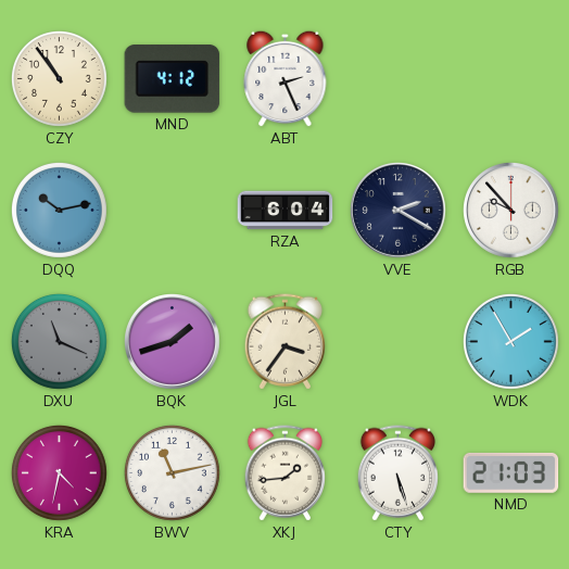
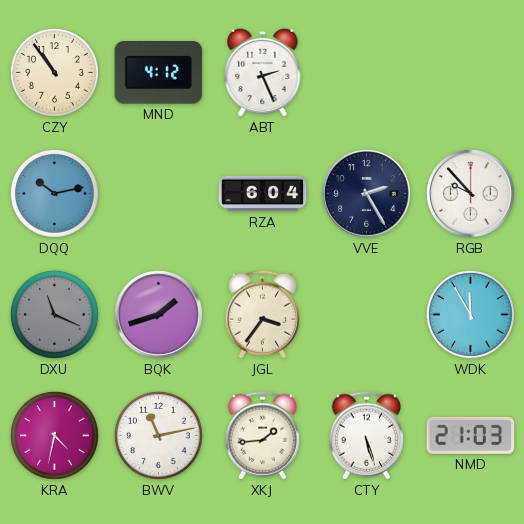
VVE: 2:20 -> 2:25 (367, 194)
WDK: 1:55 -> 11:55 (471, 315)
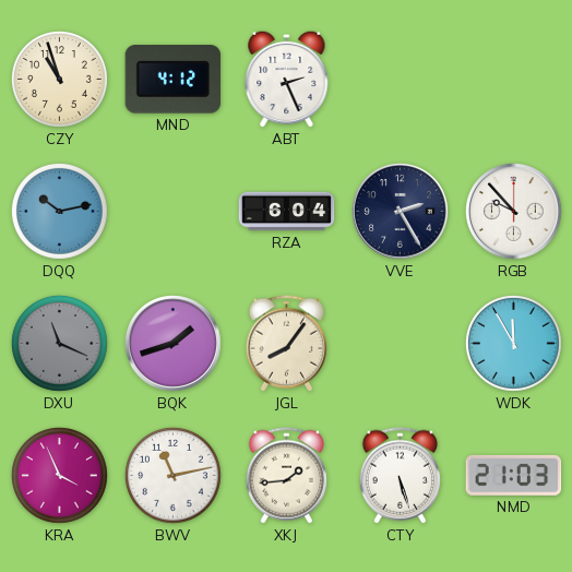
CZY: 10:54 -> 10:57 (60, 80)
JGL: 3:36 -> 8:06 (286, 344)
KRA: 4:32 -> 3:56 (60, 476)
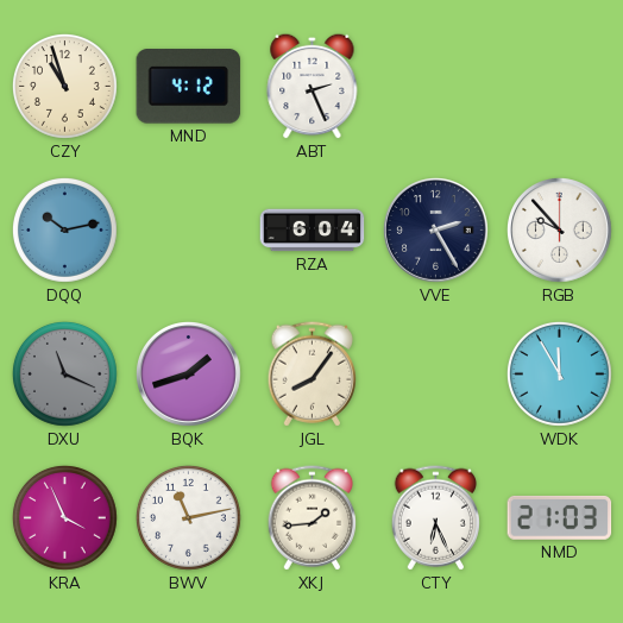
CTY: 5:27 -> 6:26 (435, 518)
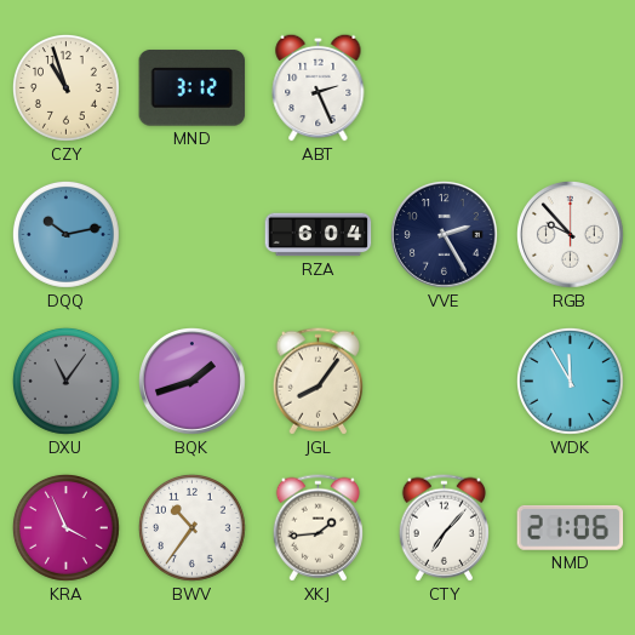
MND: 4:12 -> 3:12 (193, 88)
DXU: 11:19 -> 11:06 (67, 382)
BWV: 11:13 -> 10:36 (193, 528)
CTY: 6:26 -> 7:07 (444, 528)
NMD: 21:03 -> 21:06 (571, 527)
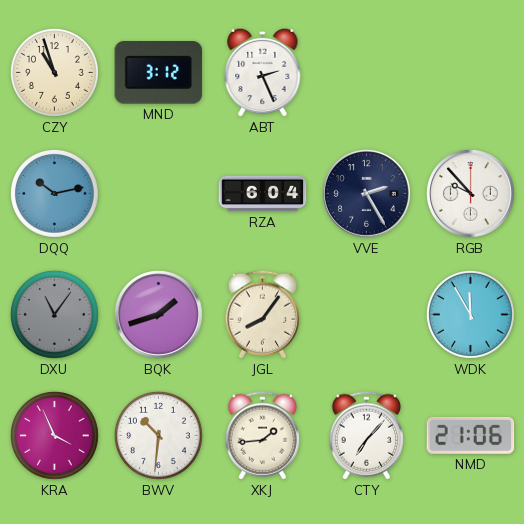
BWV: 10:36 -> 10:31 (159, 436)
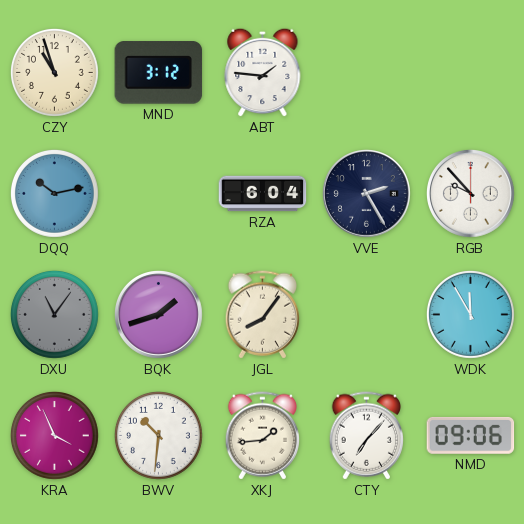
ABT: 2:26 -> 1:46 (263, 72)
NMD: 21:06 -> 09:06 (471, 435)
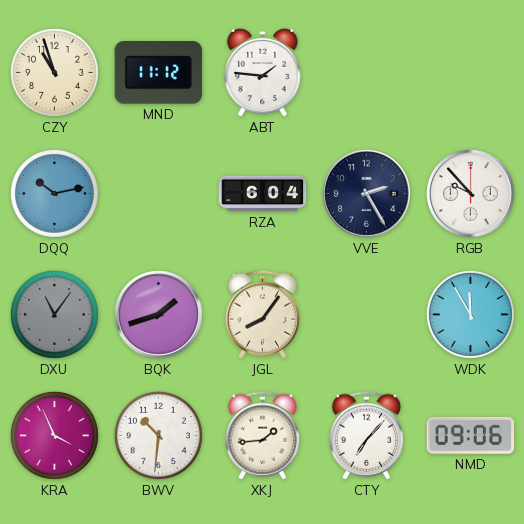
MND: 3:12 -> 11:12 (159, 73)
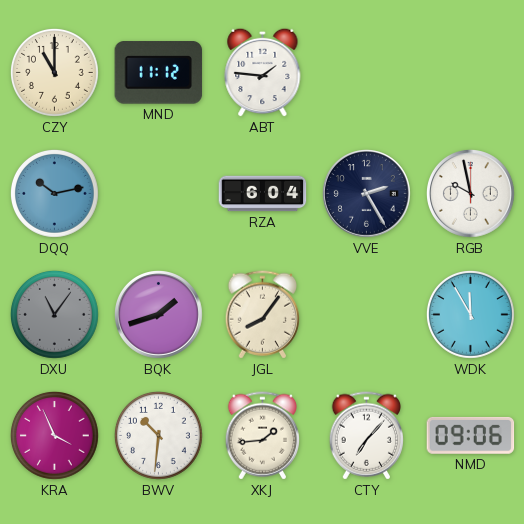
CZY: 10:57 -> 11:00 (55, 73)
RGB: 9:53 -> 9:58 (471, 194)
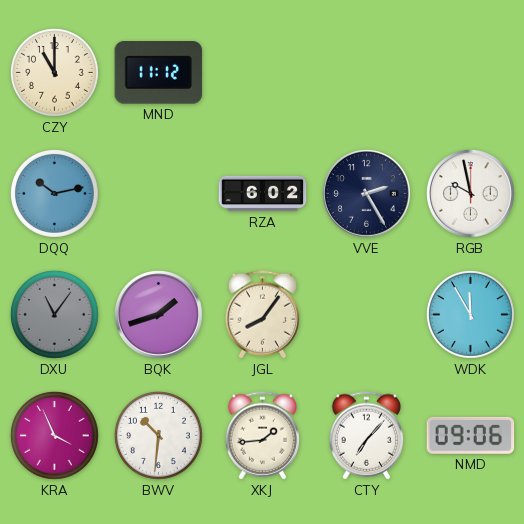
ABT: 1:46 -> none (263, 72)
RZA: 6:04 -> 6:02 (263, 194)
